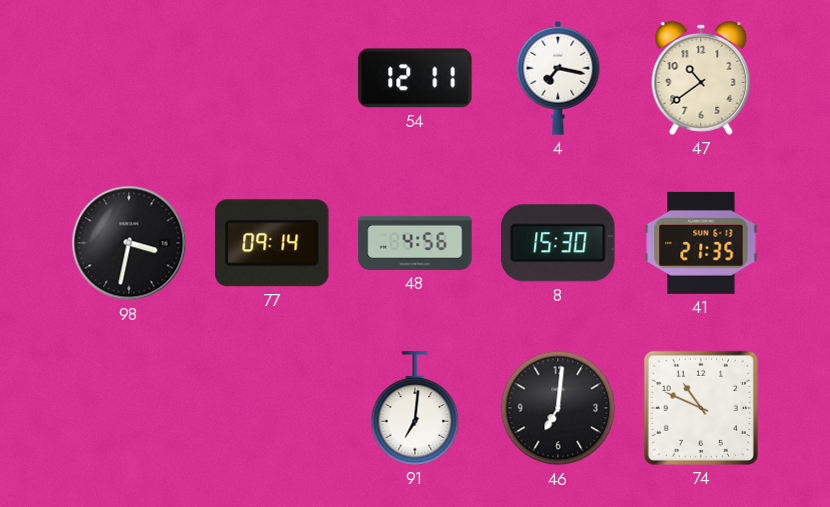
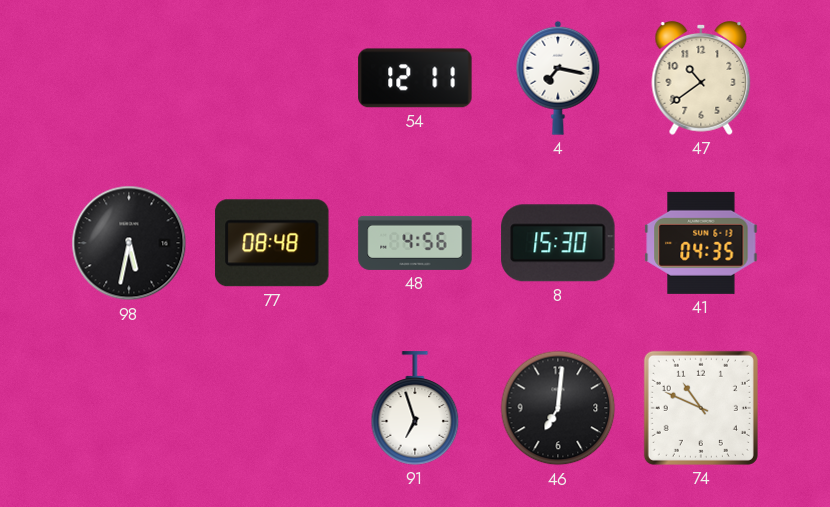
98: 3:32 -> 5:32 (129, 243)
77: 09:14 -> 08:48 (273, 243)
41: 21:35 -> 04:35 (701, 243)
91: 7:01 -> 6:57 (415, 408)
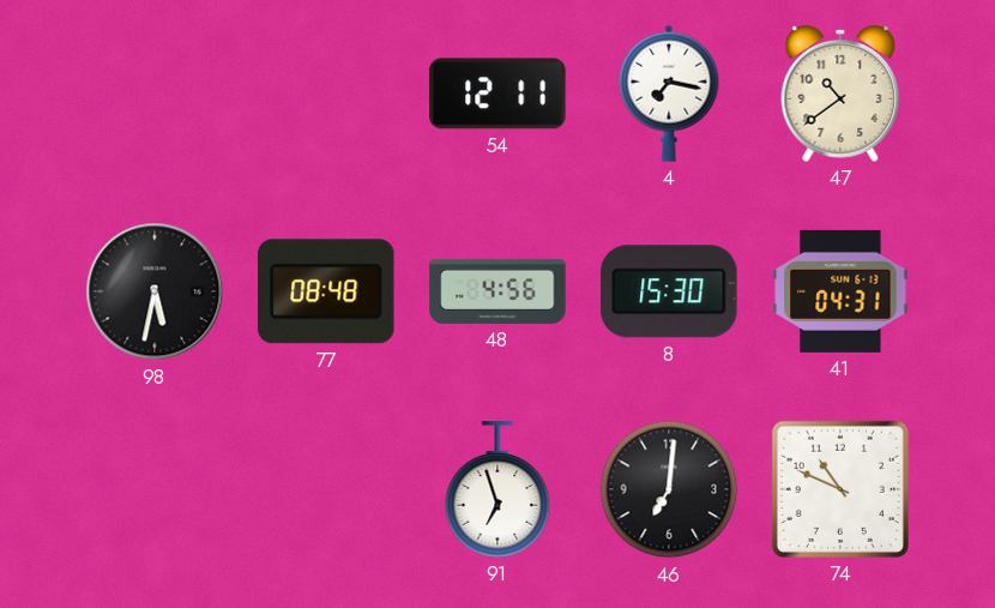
41: 04:35 -> 04:31 (840, 291)
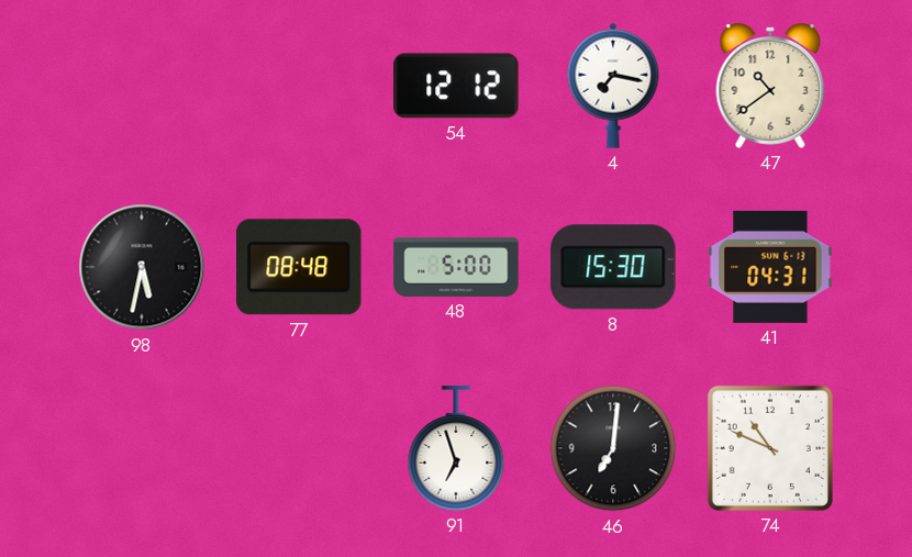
54: 12:11 -> 12:12 (456, 86)
48: 4:56 -> 5:00 (456, 267)
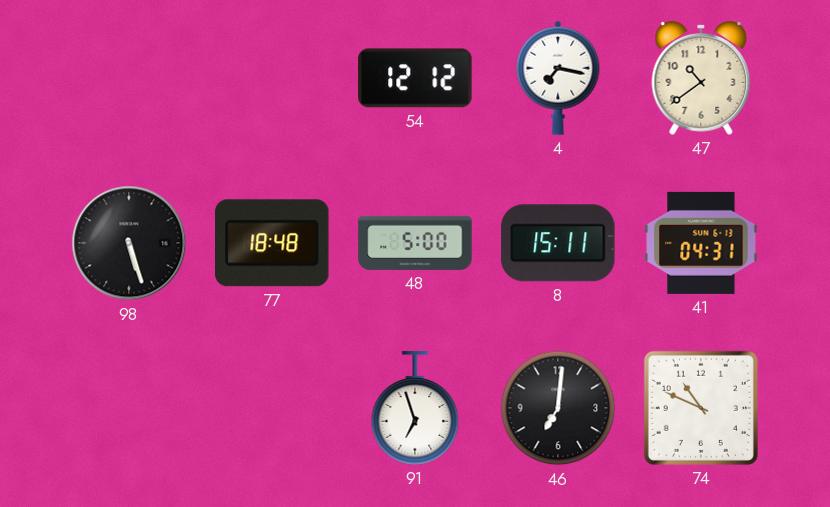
98: 5:32 -> 5:27 (129, 243)
77: 08:48 -> 18:48 (273, 243)
8: 15:30 -> 15:11 (558, 243)
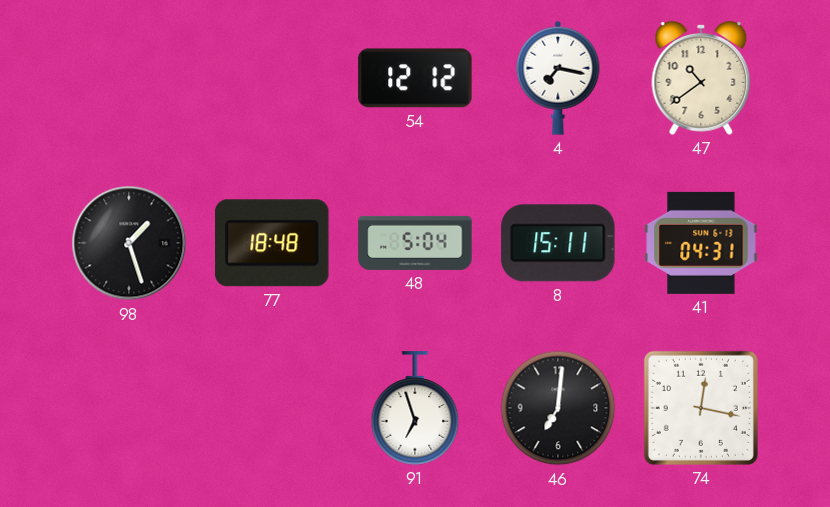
98: 5:27 -> 1:27 (129, 243)
48: 5:00 -> 5:04 (415, 243)
74: 10:49 -> 12:17 (701, 408)
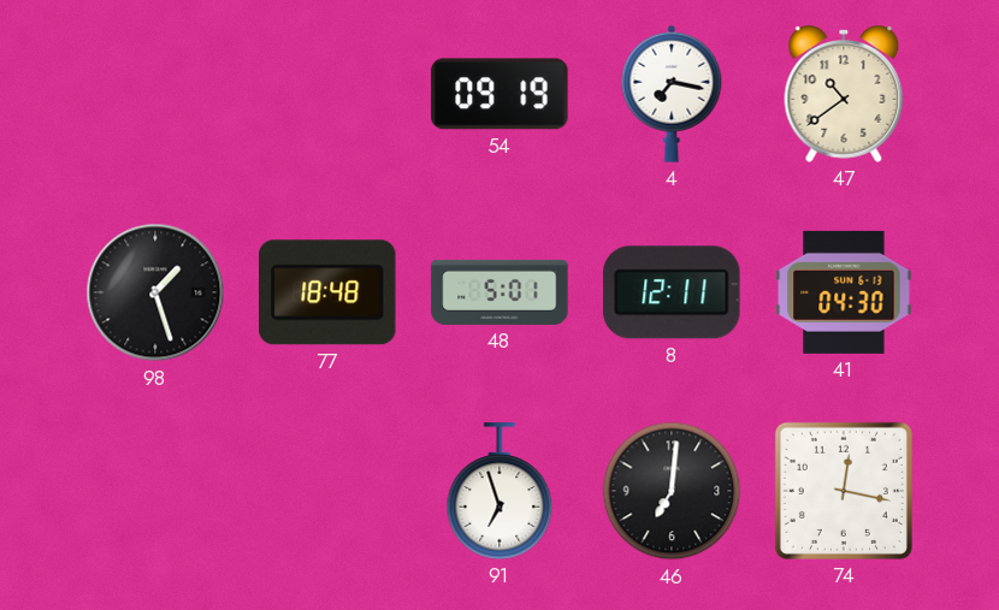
54: 12:12 -> 09:19 (499, 94)
48: 5:04 -> 5:01 (499, 292)
8: 15:11 -> 12:11 (672, 292)
41: 04:31 -> 04:30 (844, 292)
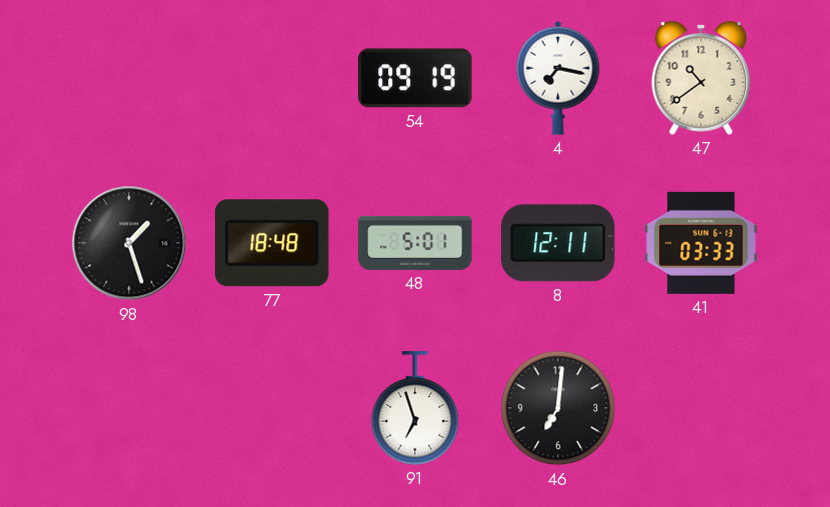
41: 04:30 -> 03:33 (701, 243)
74: 12:17 -> none (844, 491)
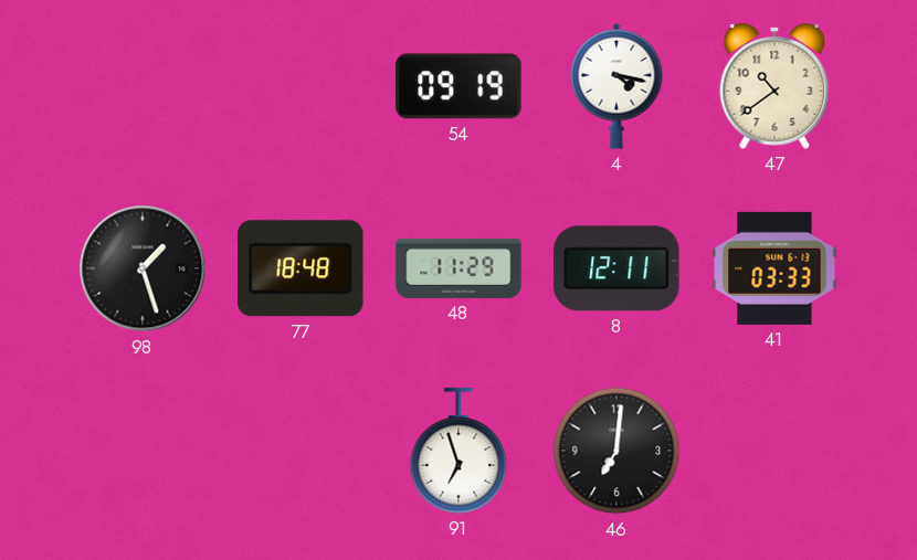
4: 7:17 -> 4:17 (616, 86)
48: 5:01 -> 11:29 (458, 268)
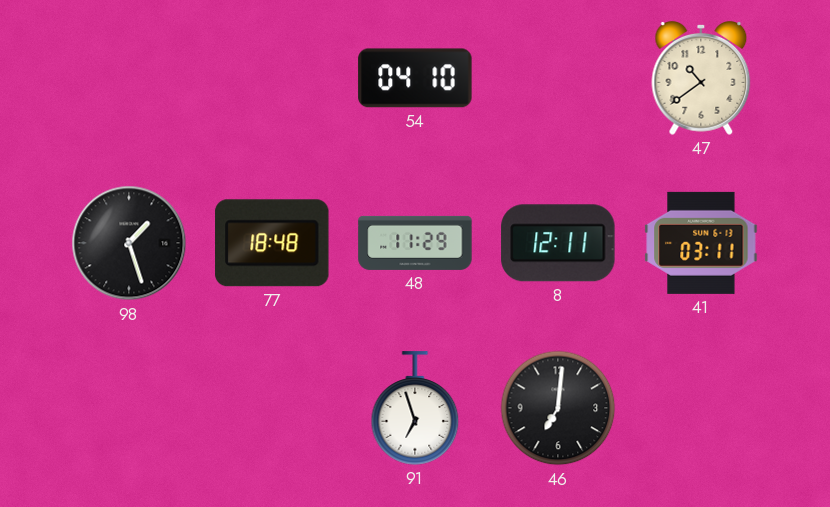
54: 09:19 -> 04:10 (415, 78)
4: 4:17 -> none (616, 86)
41: 03:33 -> 03:11 (701, 243)
